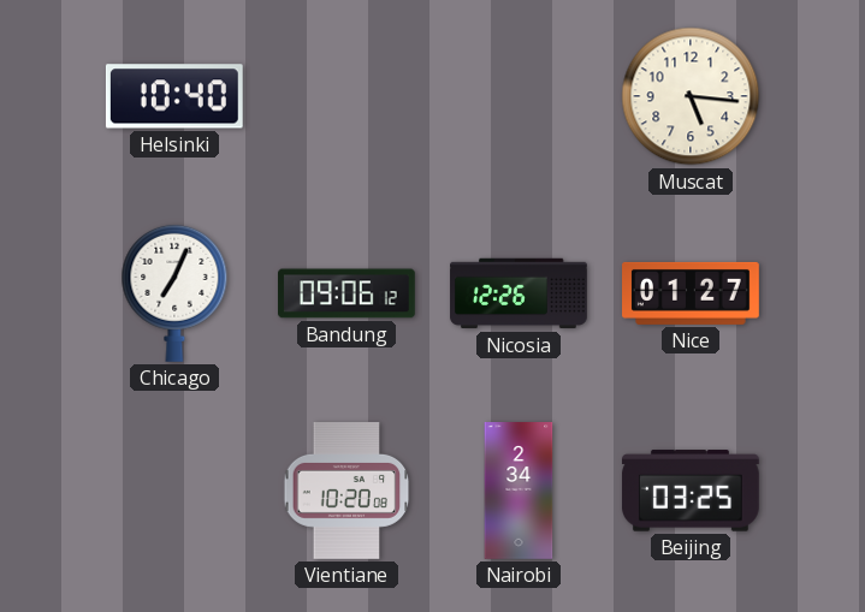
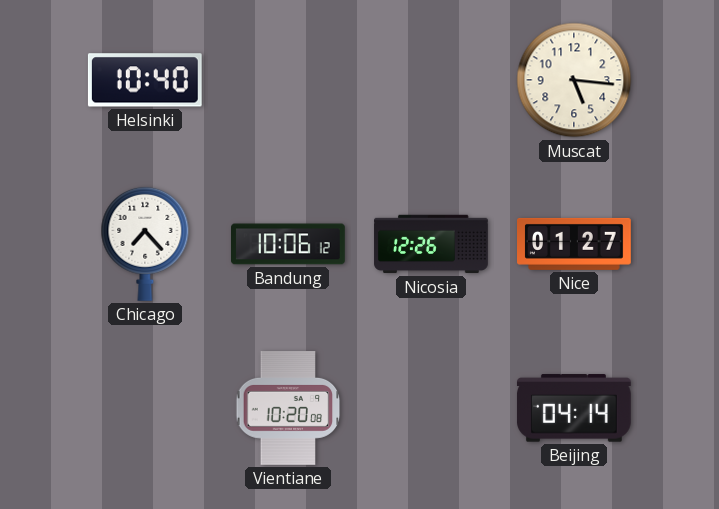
Chicago: 7:04 -> 7:23 (145, 244)
Bandung: 09:06 -> 10:06 (289, 244)
Nairobi: 2:34 -> none (519, 492)
Beijing: 03:25 -> 04:14 (574, 408)
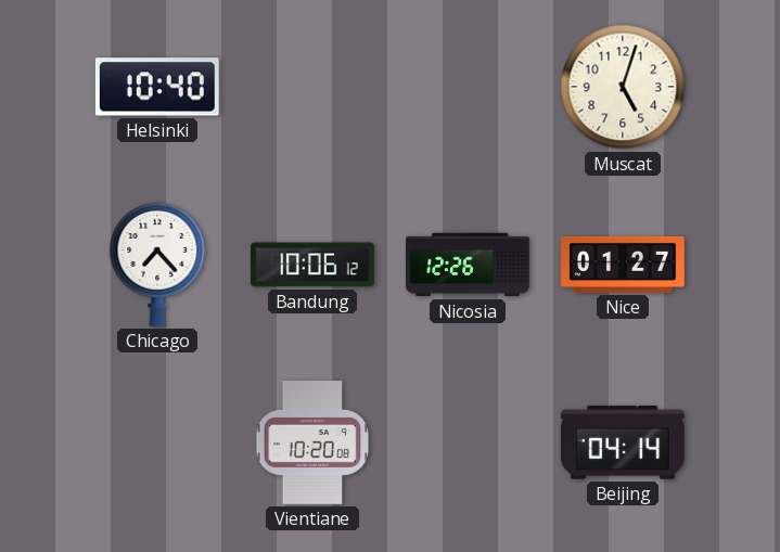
Muscat: 5:16 -> 5:03 (623, 87)
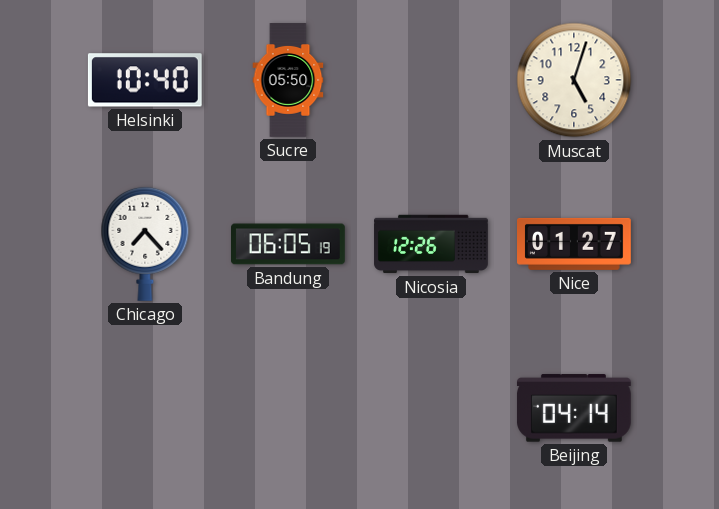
Sucre: none -> 05:50 (288, 80)
Bandung: 10:06 -> 06:05 (289, 244)
Vientiane: 10:20 -> none (312, 444)
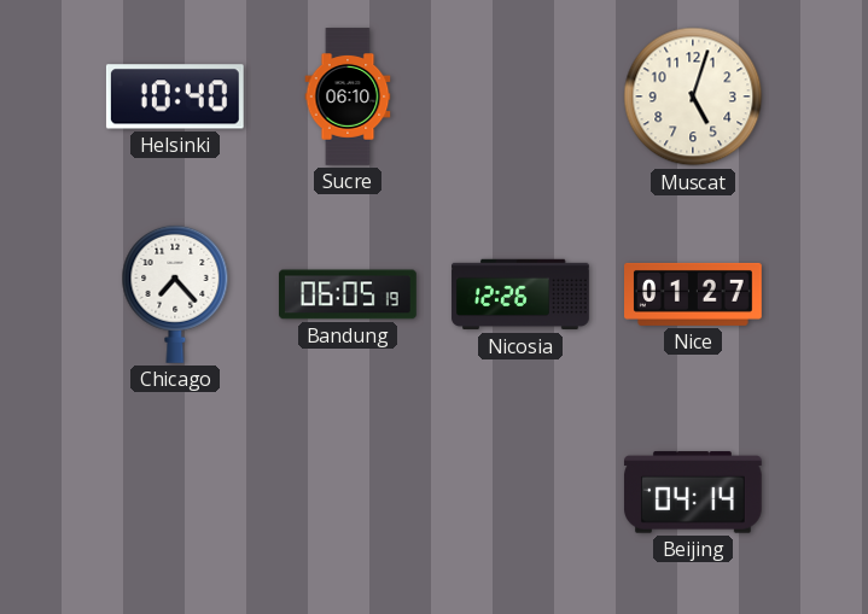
Sucre: 05:50 -> 06:10 (348, 97)
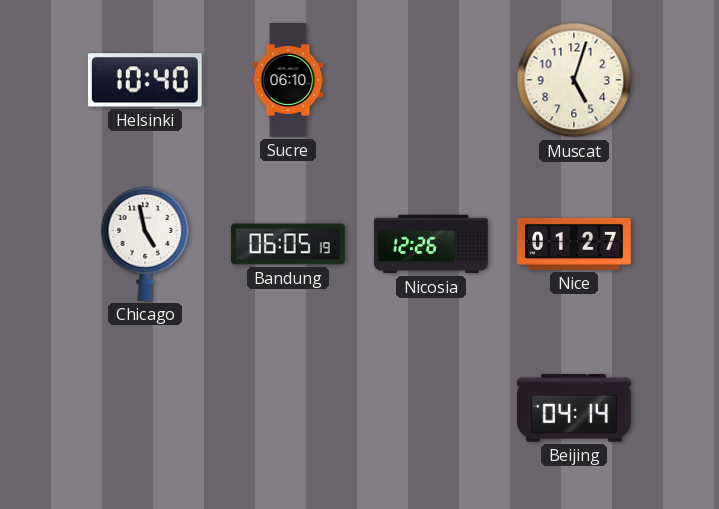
Chicago: 7:23 -> 4:58 (145, 244)
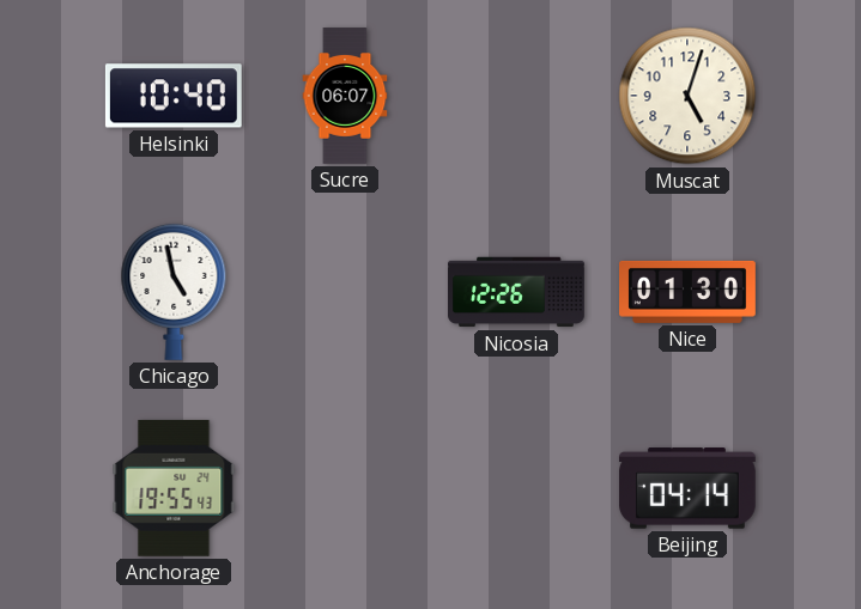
Sucre: 06:10 -> 06:07 (345, 96)
Bandung: 06:05 -> none (289, 244)
Nice: 01:27 -> 01:30 (689, 292)
Anchorage: none -> 19:55 (174, 488)
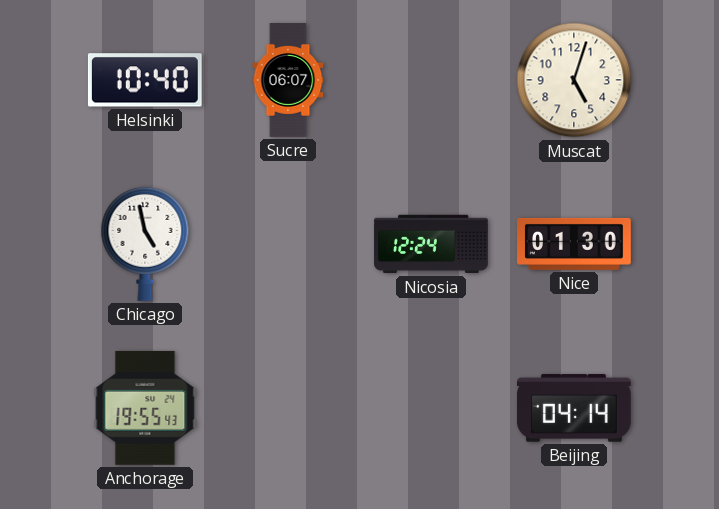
Nicosia: 12:26 -> 12:24 (431, 244)
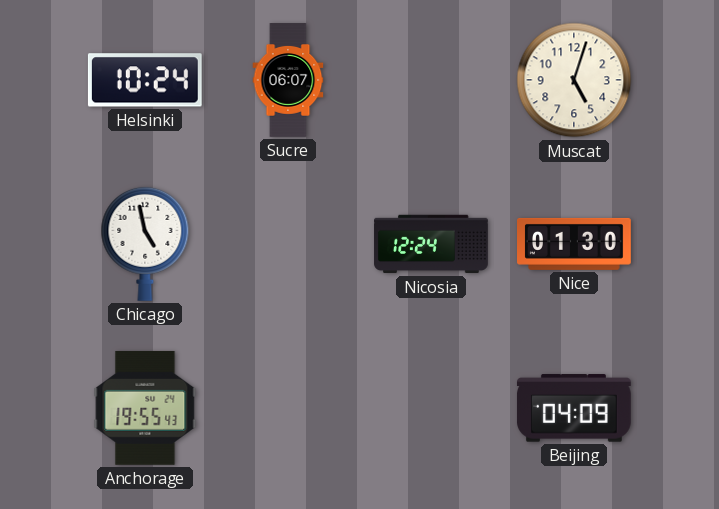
Helsinki: 10:40 -> 10:24 (145, 80)
Beijing: 04:14 -> 04:09 (574, 408)
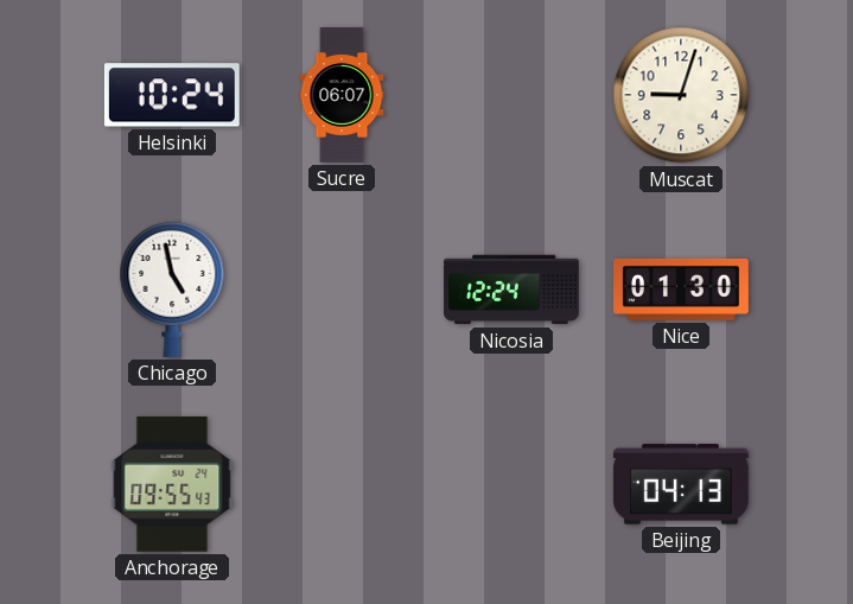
Muscat: 5:03 -> 9:03 (681, 95)
Anchorage: 19:55 -> 09:55 (172, 484)
Beijing: 04:09 -> 04:13 (681, 484)
